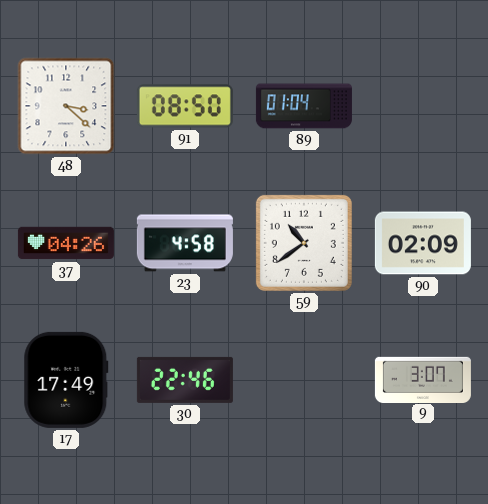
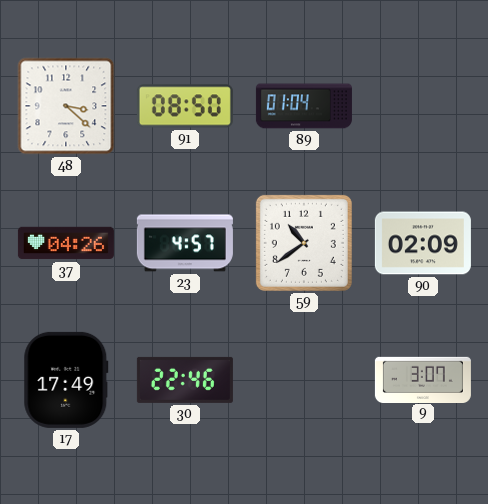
23: 4:58 -> 4:57 (185, 243)
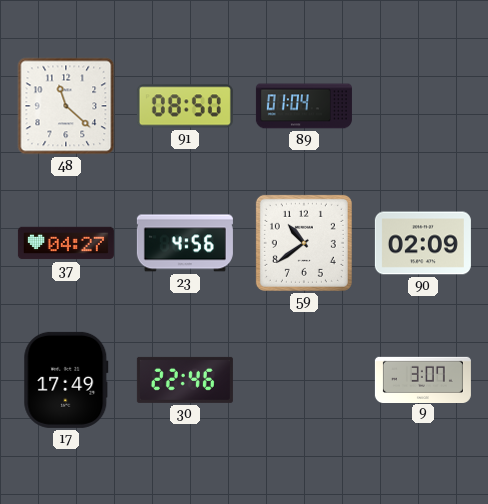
48: 3:22 -> 11:22 (66, 106)
37: 04:26 -> 04:27 (66, 243)
23: 4:57 -> 4:56 (185, 243)
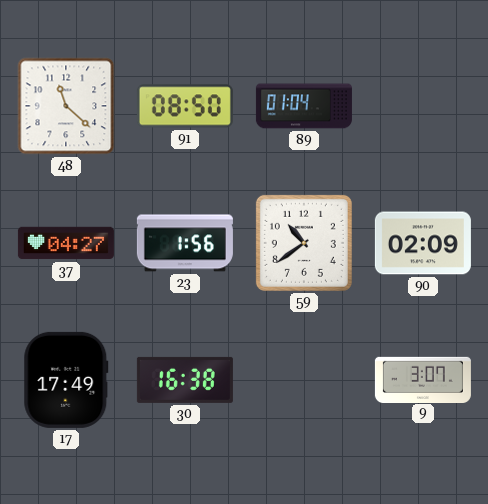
23: 4:56 -> 1:56 (185, 243)
30: 22:46 -> 16:38 (185, 380)
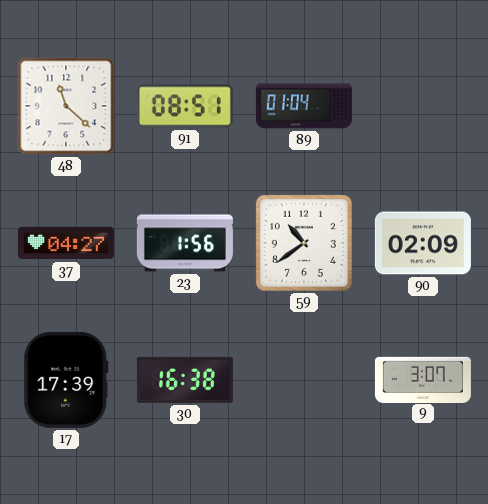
91: 08:50 -> 08:51 (185, 106)
17: 17:49 -> 17:39 (66, 380)
